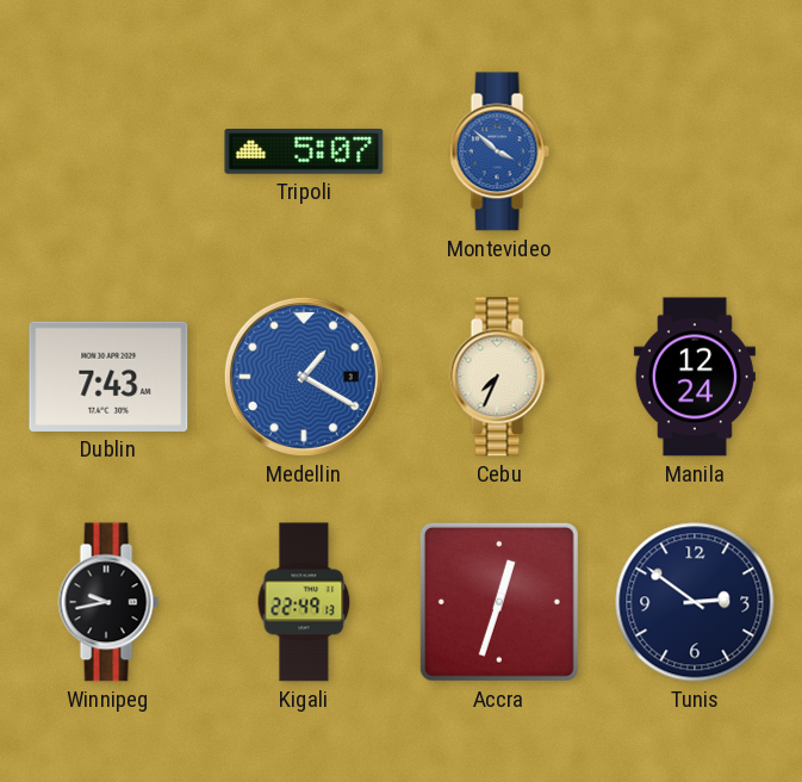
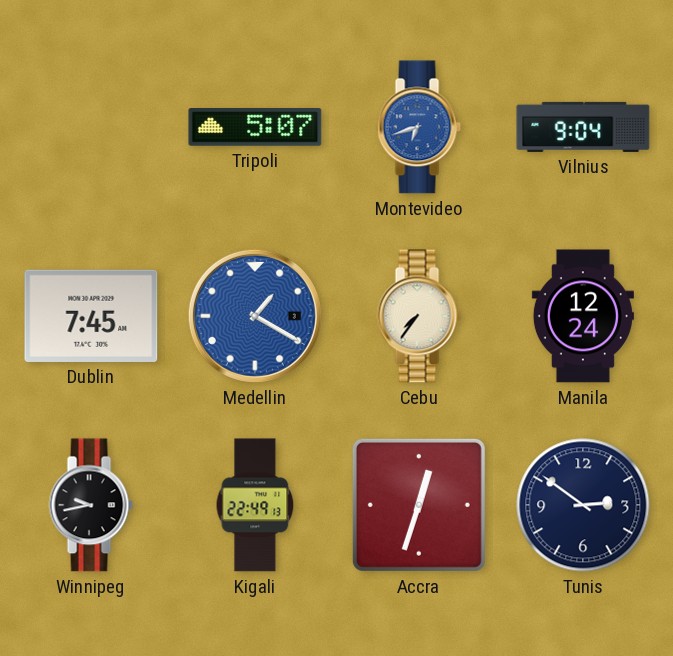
Montevideo: 3:52 -> 6:42 (419, 127)
Vilnius: none -> 9:04 (583, 127)
Dublin: 7:43 -> 7:45 (91, 316)
Cebu: 7:34 -> 7:36 (419, 316)
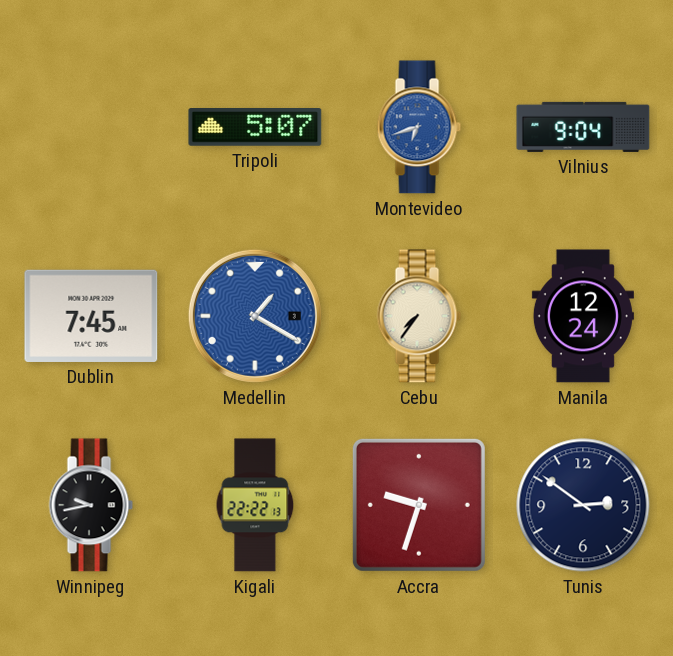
Kigali: 22:49 -> 22:22 (255, 505)
Accra: 12:33 -> 9:33 (419, 505)
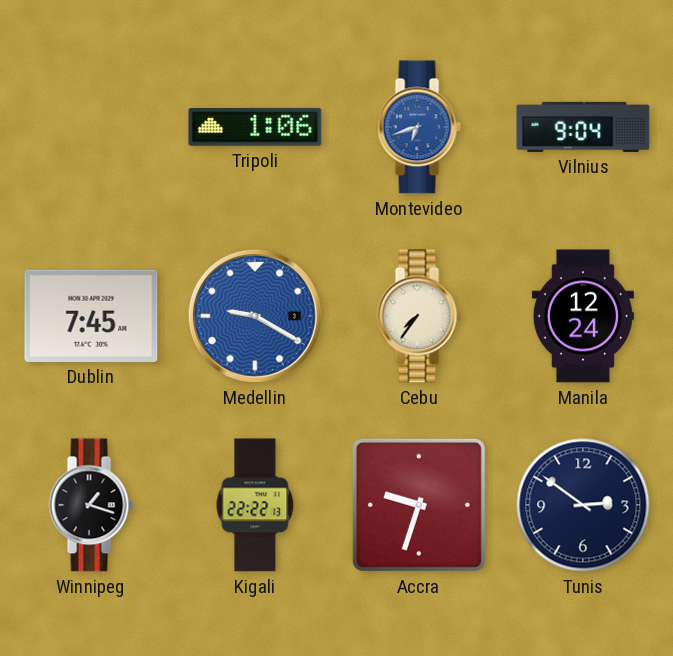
Tripoli: 5:07 -> 1:06 (255, 128)
Medellin: 1:20 -> 9:20 (255, 316)
Winnipeg: 9:43 -> 1:18 (91, 505)
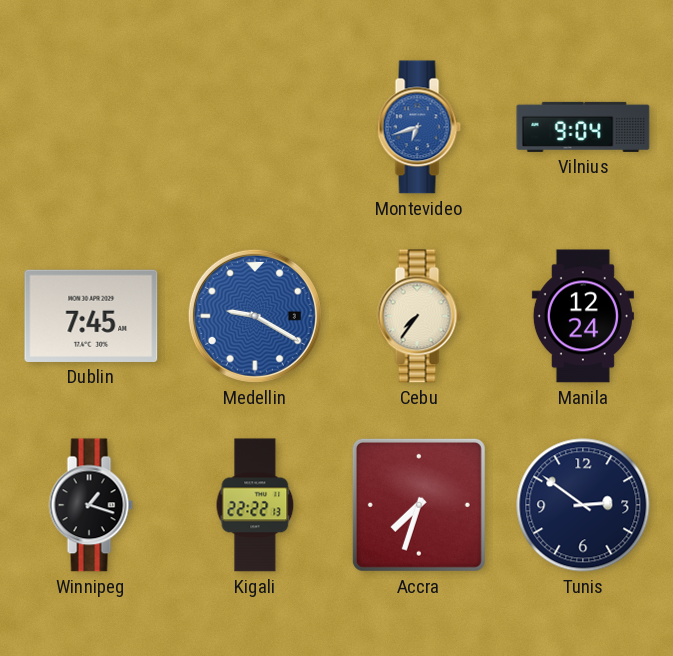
Tripoli: 1:06 -> none (255, 128)
Accra: 9:33 -> 7:33 (419, 505)
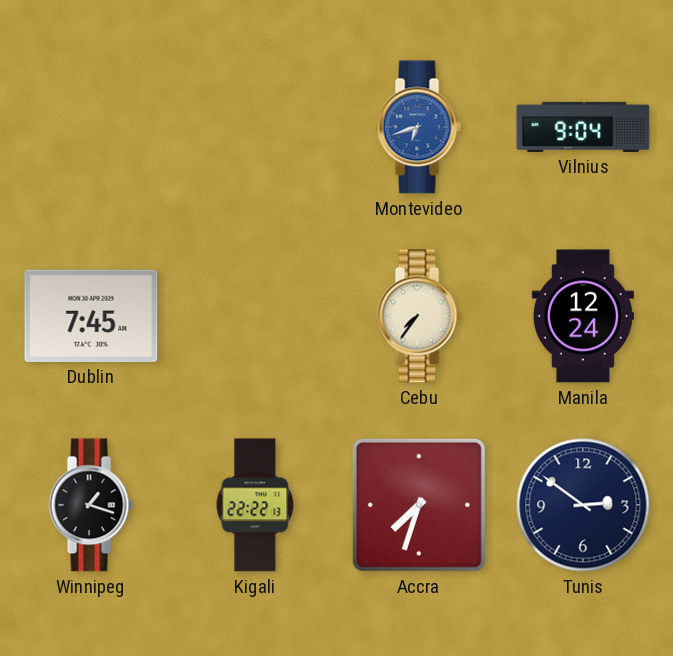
Medellin: 9:20 -> none (255, 316)
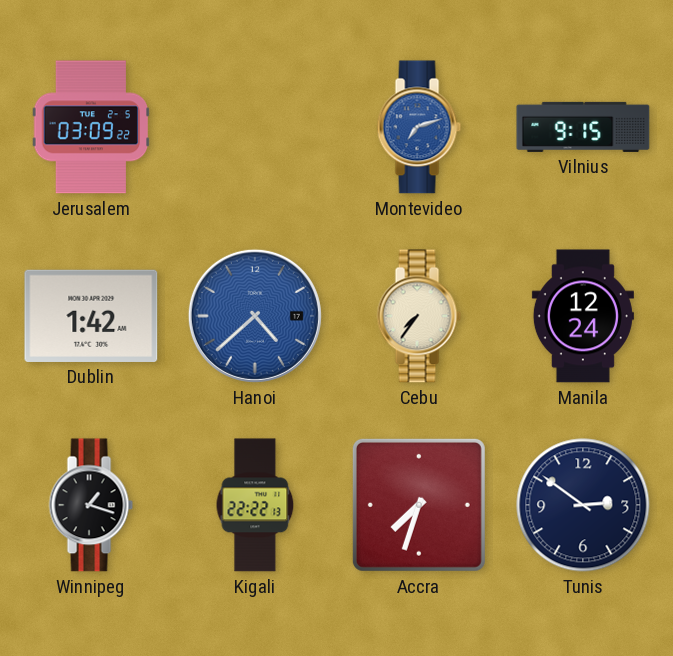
Jerusalem: none -> 03:09 (91, 127)
Montevideo: 6:42 -> 7:12 (419, 127)
Vilnius: 9:04 -> 9:15 (583, 127)
Dublin: 7:45 -> 1:42 (91, 316)
Hanoi: none -> 4:38 (255, 316)
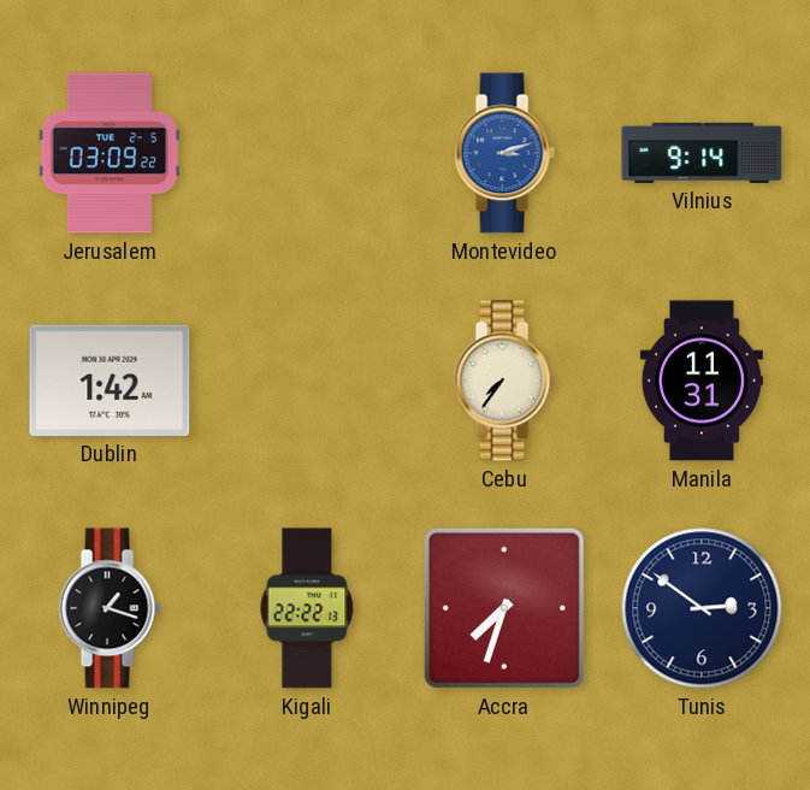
Montevideo: 7:12 -> 3:12 (504, 153)
Vilnius: 9:15 -> 9:14 (702, 153)
Hanoi: 4:38 -> none (255, 316)
Manila: 12:24 -> 11:31 (702, 381)
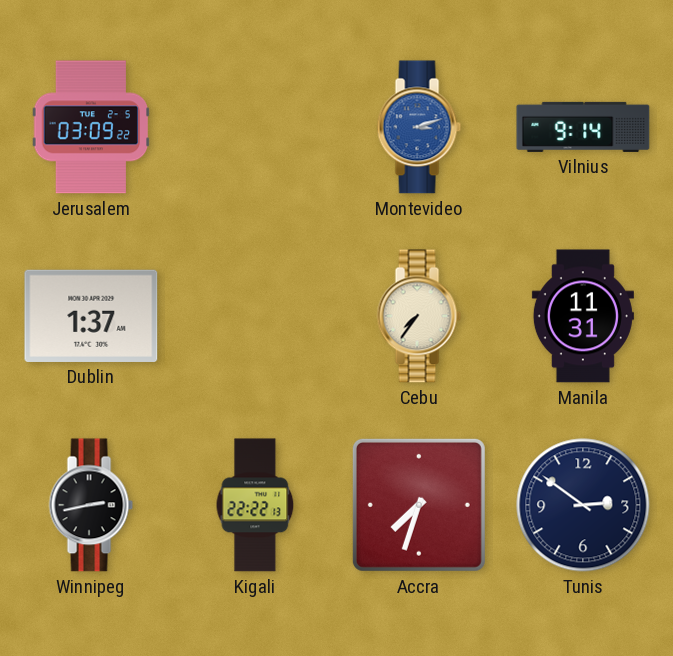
Dublin: 1:42 -> 1:37 (91, 316)
Winnipeg: 1:18 -> 2:43 (91, 505)
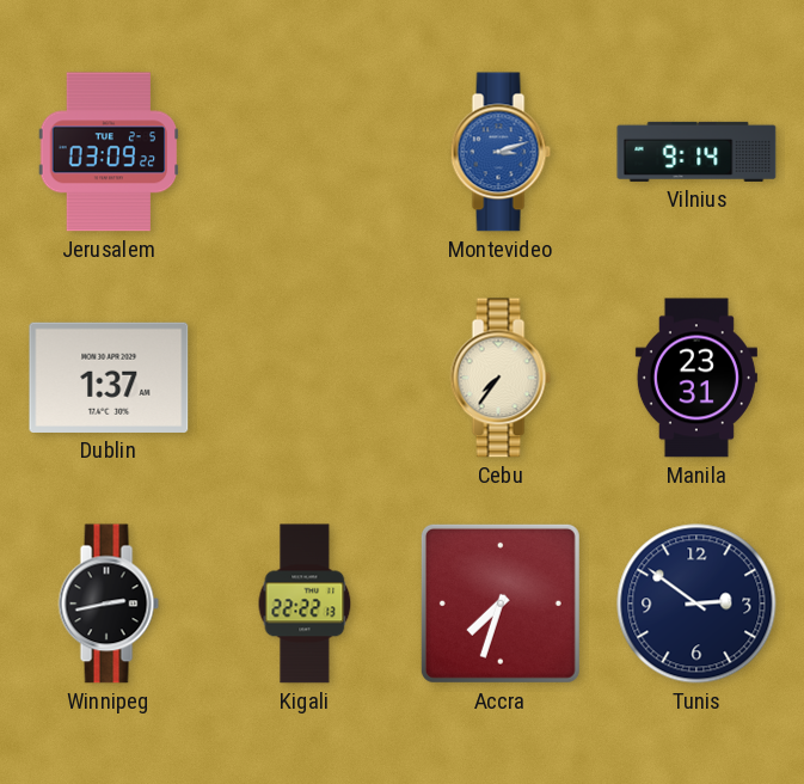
Manila: 11:31 -> 23:31 (696, 378)
